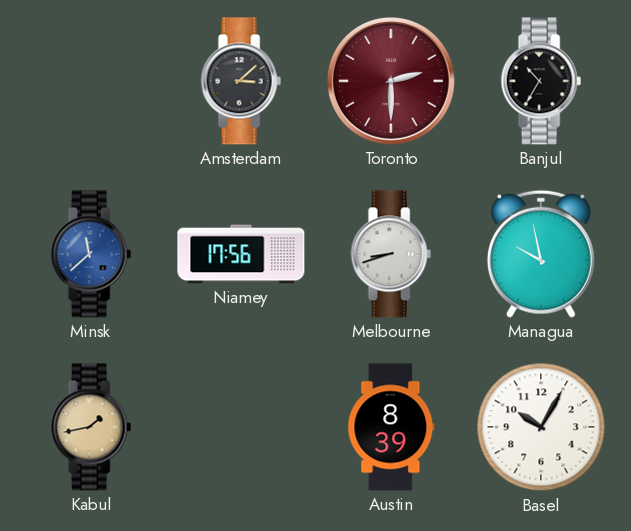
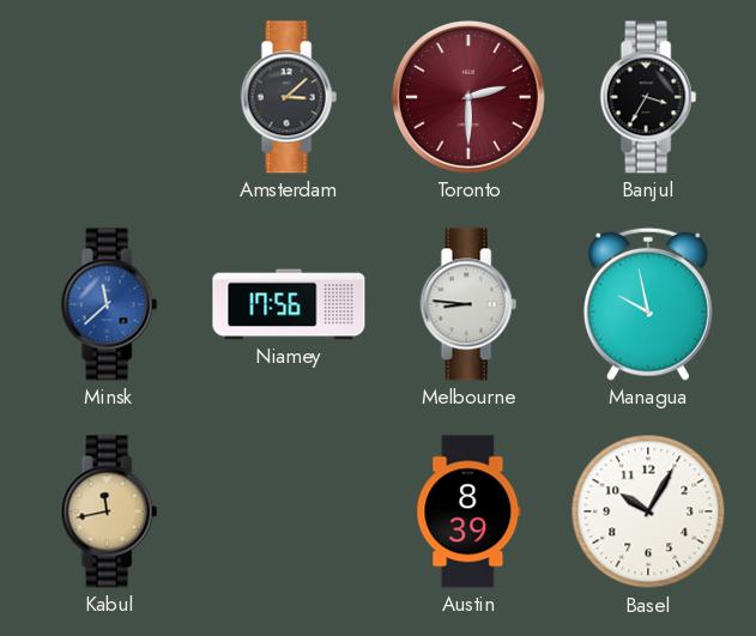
Banjul: 10:35 -> 3:35 (648, 97)
Melbourne: 8:42 -> 8:46 (468, 304)
Kabul: 1:43 -> 11:43 (109, 511)
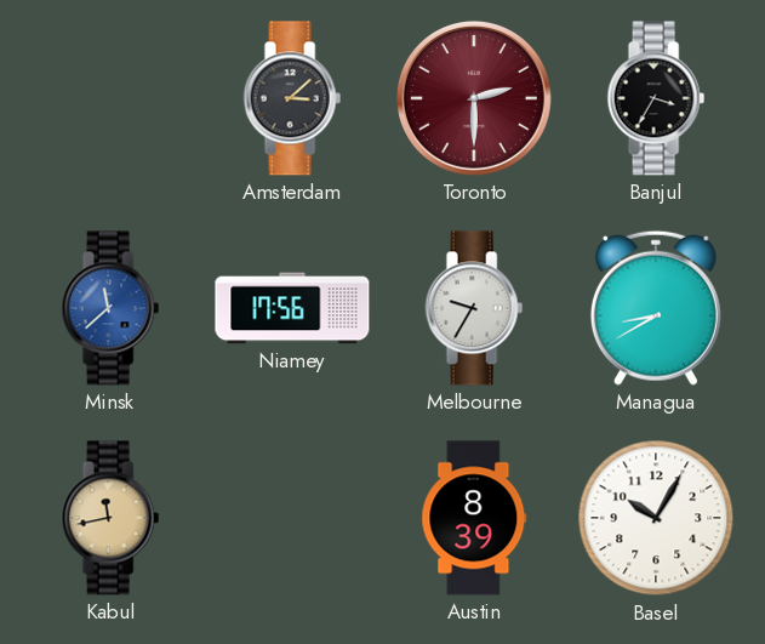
Melbourne: 8:46 -> 9:35 (474, 308)
Managua: 9:58 -> 8:40 (656, 308)
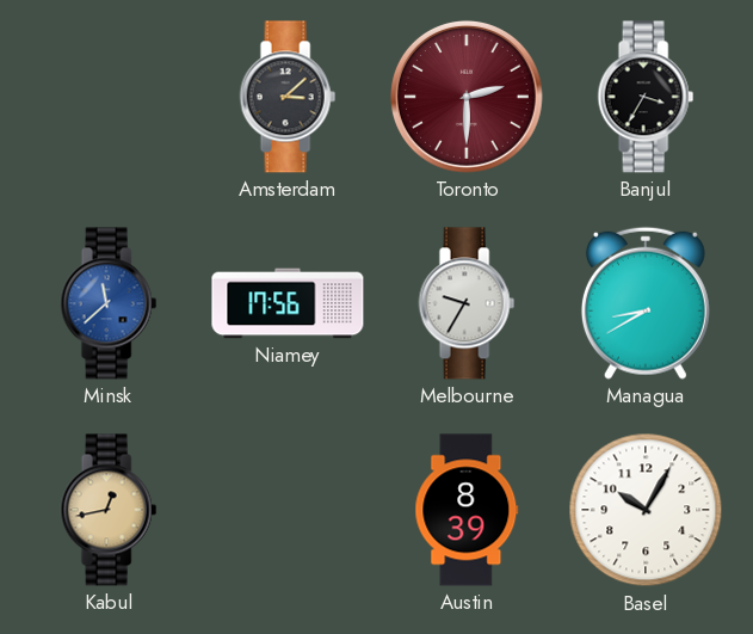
Kabul: 11:43 -> 12:43 (109, 510)
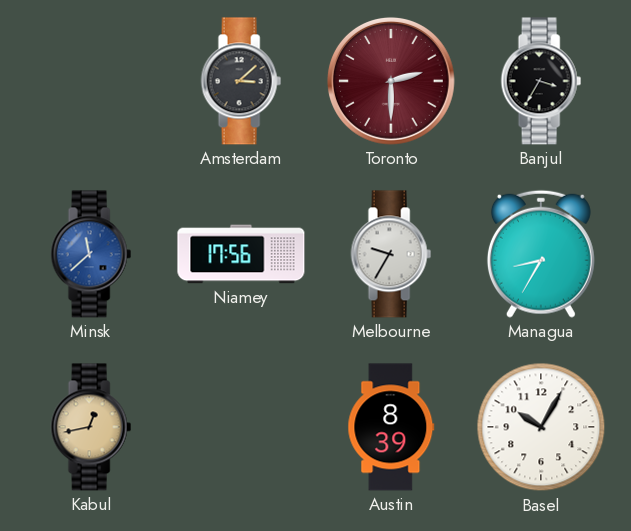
Managua: 8:40 -> 8:35 (541, 254)
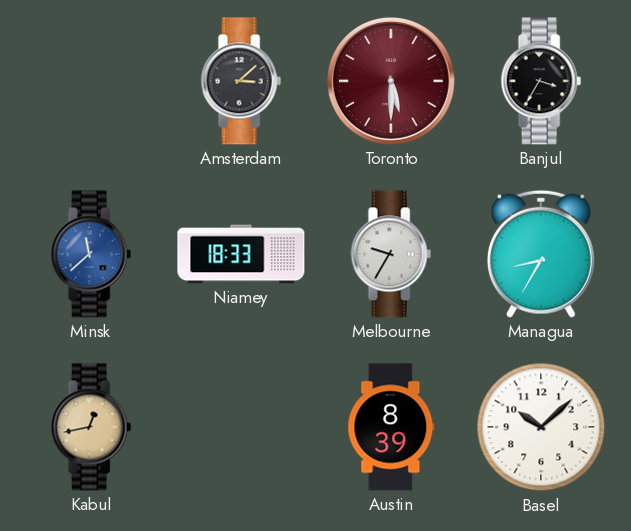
Toronto: 2:30 -> 5:30 (391, 81)
Niamey: 17:56 -> 18:33 (241, 254)
Basel: 10:05 -> 10:08 (541, 427)
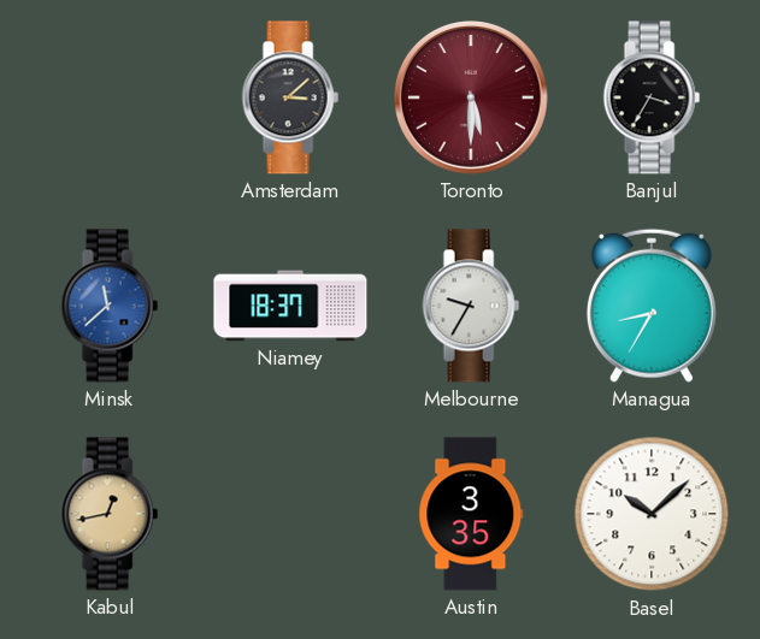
Niamey: 18:33 -> 18:37 (290, 306)
Austin: 8:39 -> 3:35 (471, 514)
